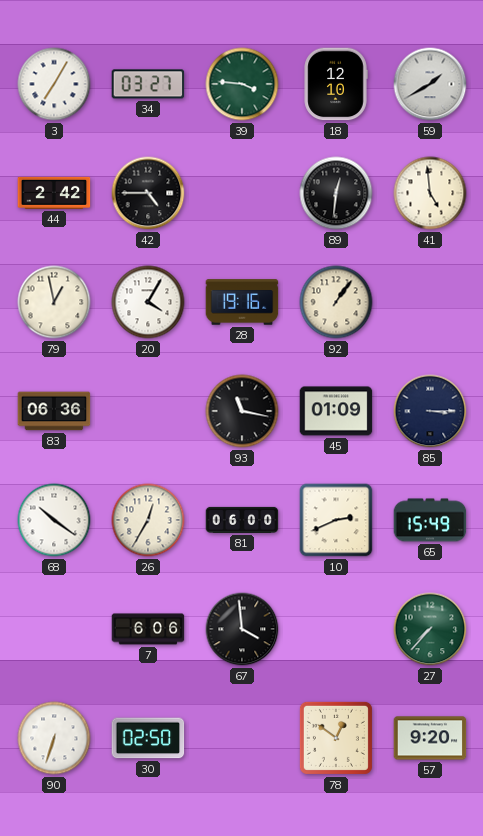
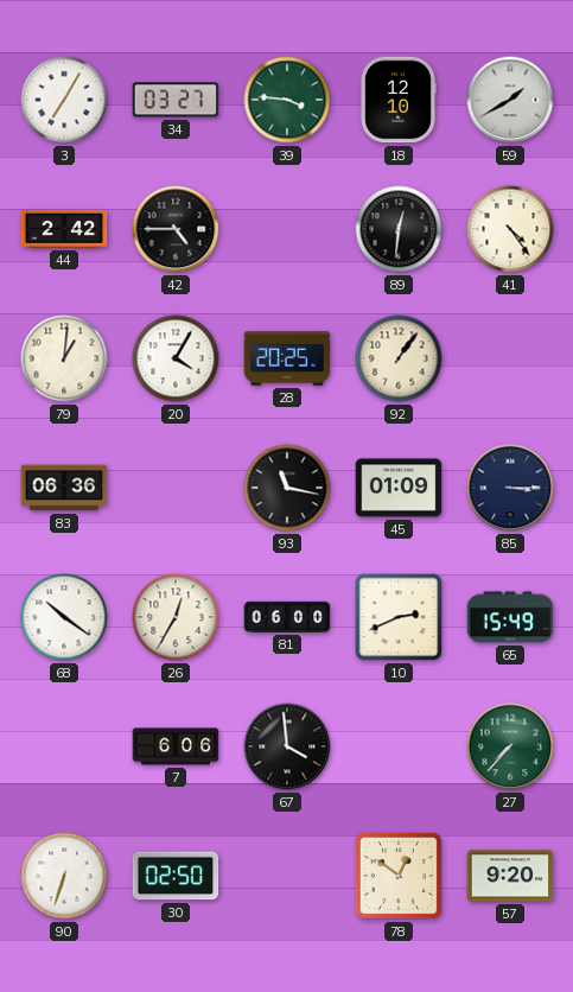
41: 4:59 -> 4:24 (510, 229)
79: 12:58 -> 1:01 (64, 358)
28: 19:16 -> 20:25 (287, 358)
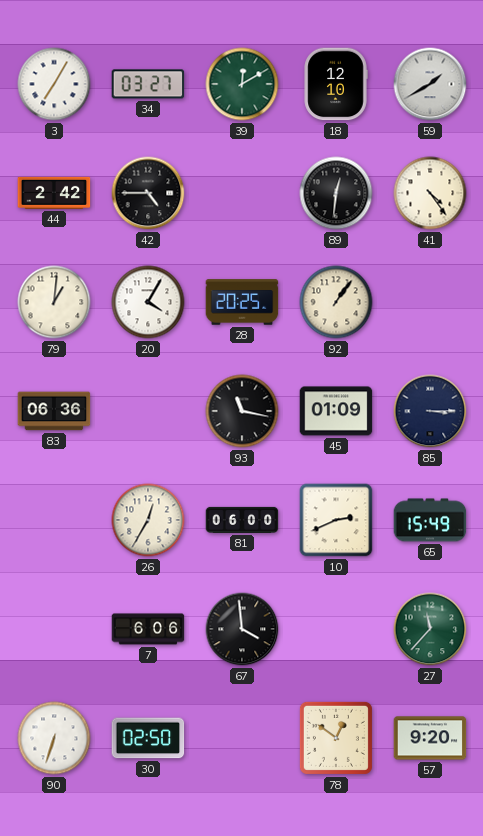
39: 3:46 -> 12:10 (242, 84)
68: 10:21 -> none (64, 617)
27: 7:37 -> 11:37 (430, 629)
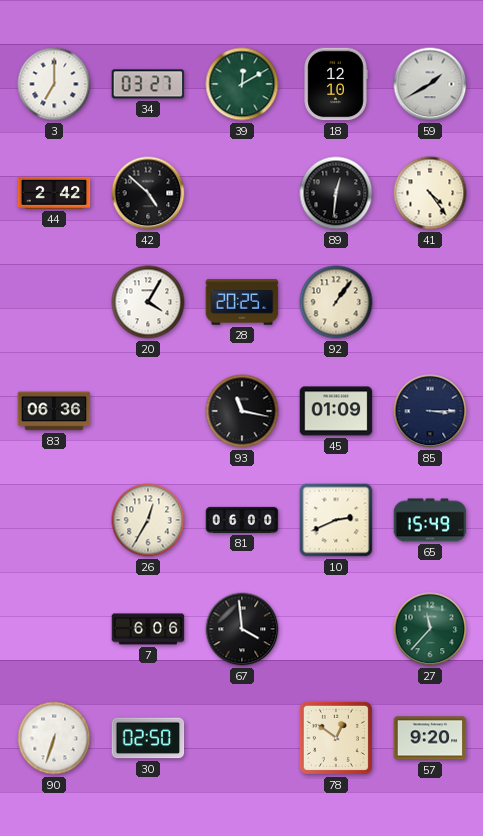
3: 7:05 -> 7:00 (54, 84)
42: 4:45 -> 4:52 (148, 193)
79: 1:01 -> none (54, 302)
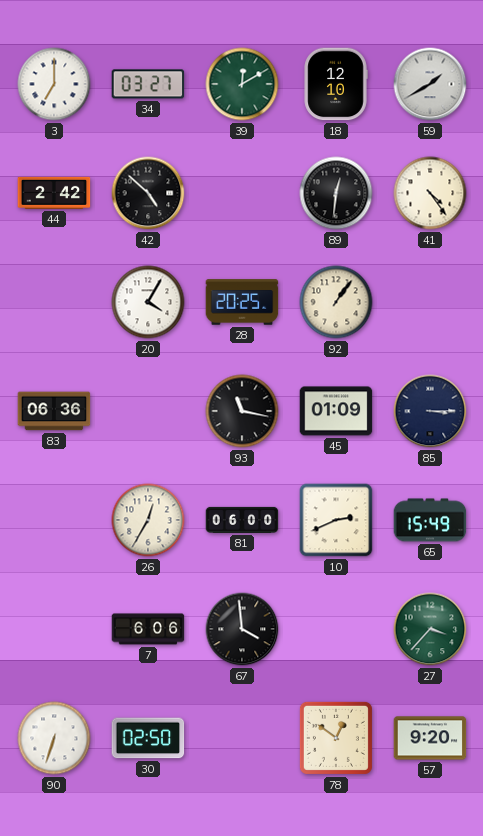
27: 11:37 -> 3:37 (430, 629)
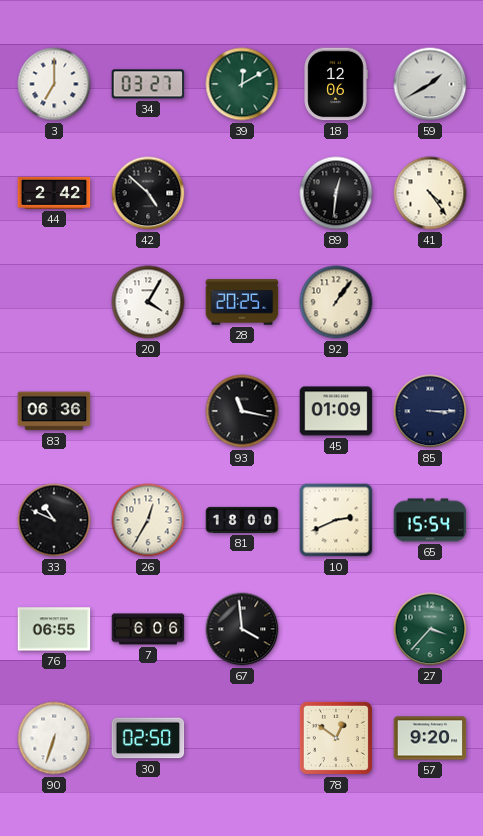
18: 12:10 -> 12:06 (336, 84)
33: none -> 10:49 (54, 520)
81: 06:00 -> 18:00 (242, 520)
65: 15:49 -> 15:54 (430, 520)
76: none -> 06:55 (54, 629)
